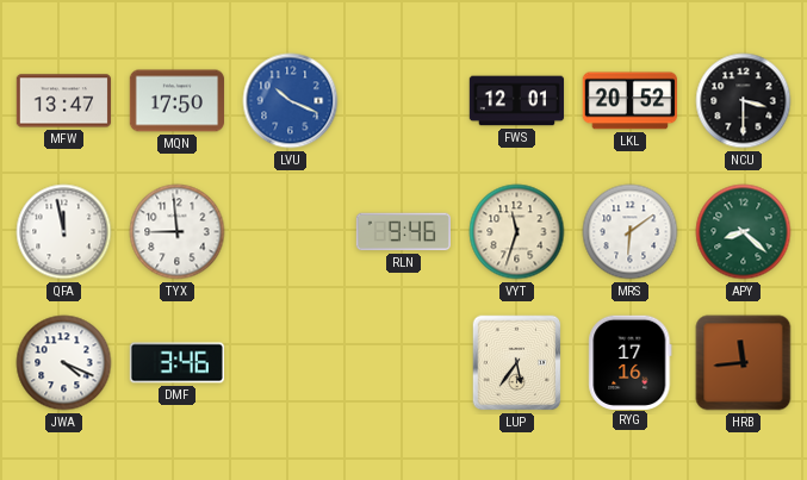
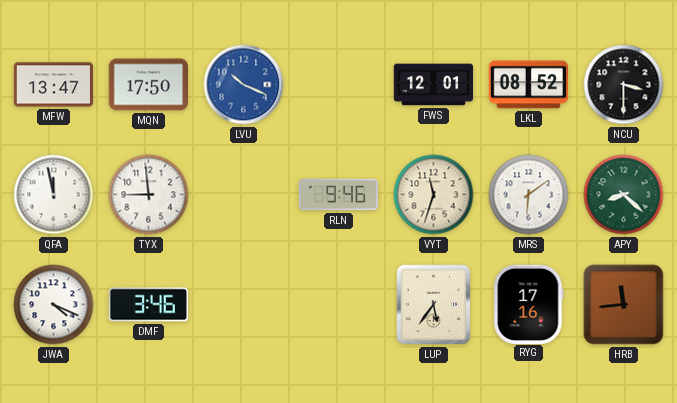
LKL: 20:52 -> 08:52 (528, 85)
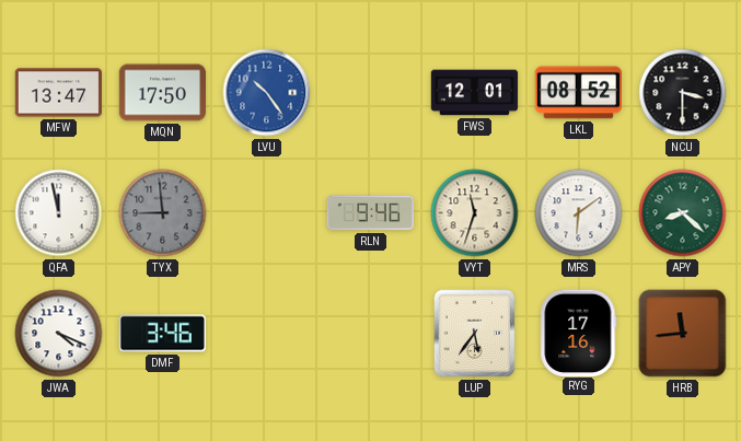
LVU: 10:19 -> 10:24 (267, 93)
TYX dial: white -> grey (163, 213)
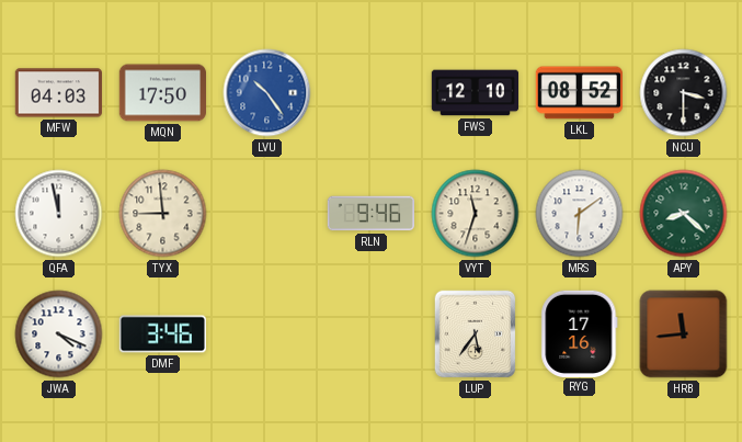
MFW: 13:47 -> 04:03 (58, 93)
FWS: 12:01 -> 12:10 (476, 93)
TYX dial: grey -> cream (163, 214)
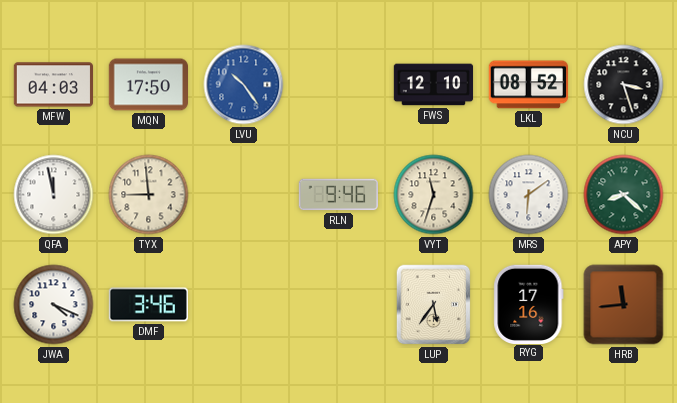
NCU: 3:30 -> 3:27 (624, 85)
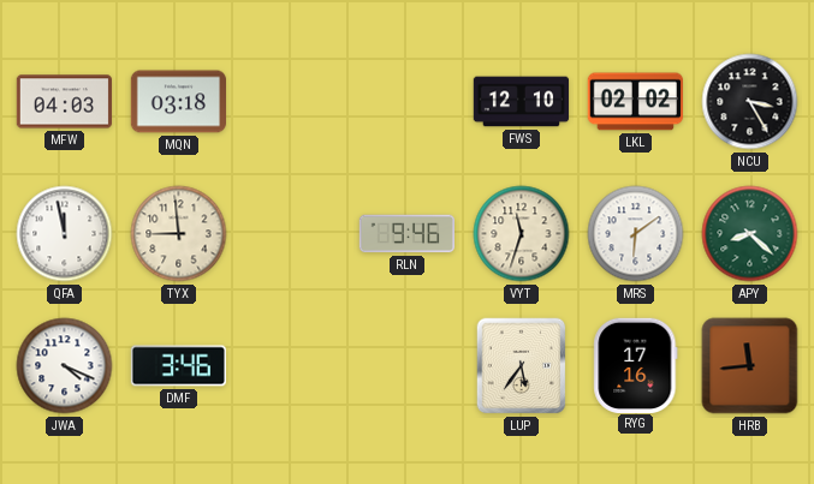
MQN: 17:50 -> 03:18 (178, 102)
LVU: 10:24 -> none (244, 85)
LKL: 08:52 -> 02:02 (635, 102)
NCU: 3:27 -> 3:25 (750, 102)
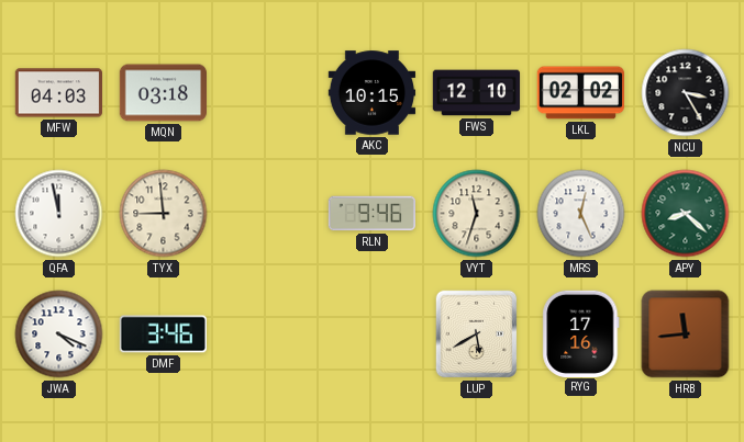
AKC: none -> 10:15 (373, 93)
MRS: 6:09 -> 12:26 (581, 214)
LUP: 5:36 -> 5:40 (477, 335)
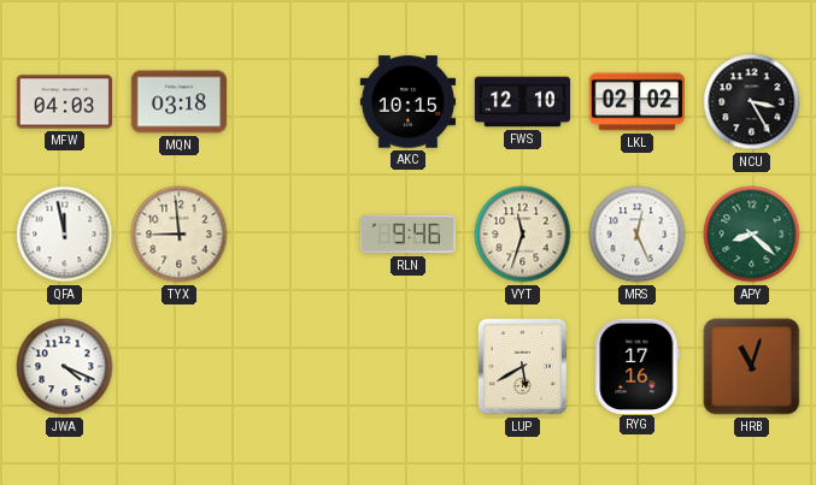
DMF: 3:46 -> none (164, 335)
HRB: 11:44 -> 11:03 (752, 367)
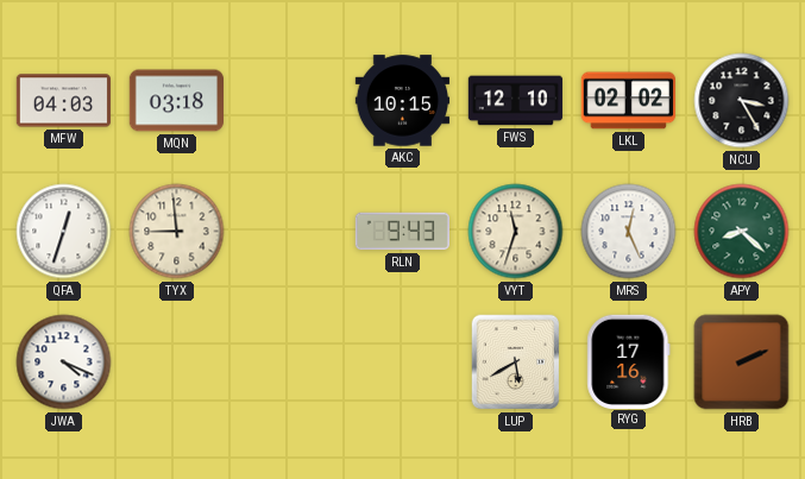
QFA: 11:58 -> 12:33 (64, 232)
RLN: 9:46 -> 9:43 (402, 232)
HRB: 11:03 -> 2:11 (742, 363)
